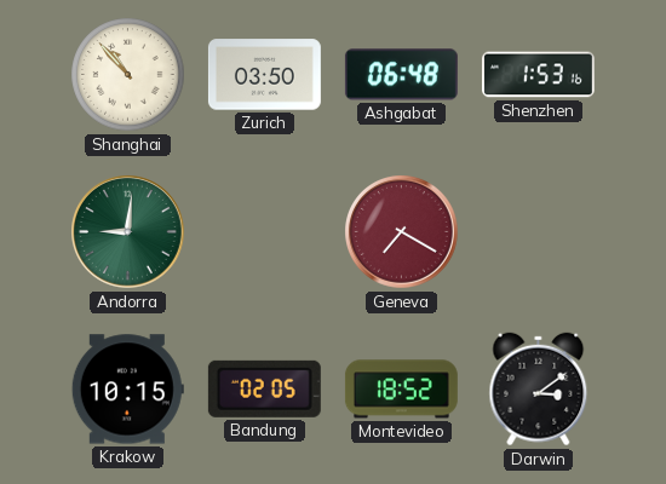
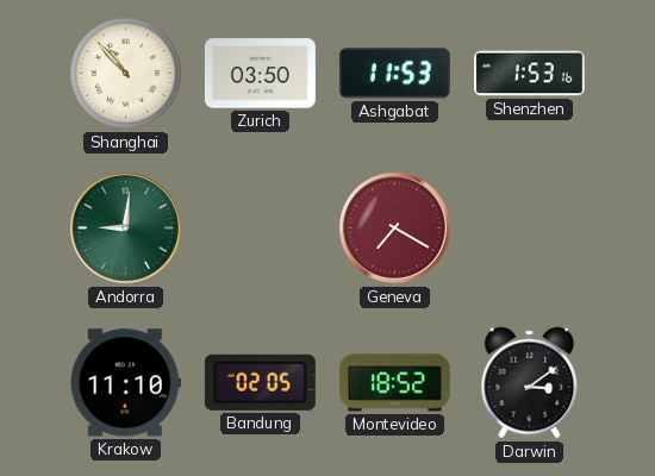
Ashgabat: 06:48 -> 11:53 (394, 74)
Krakow: 10:15 -> 11:10 (125, 383)
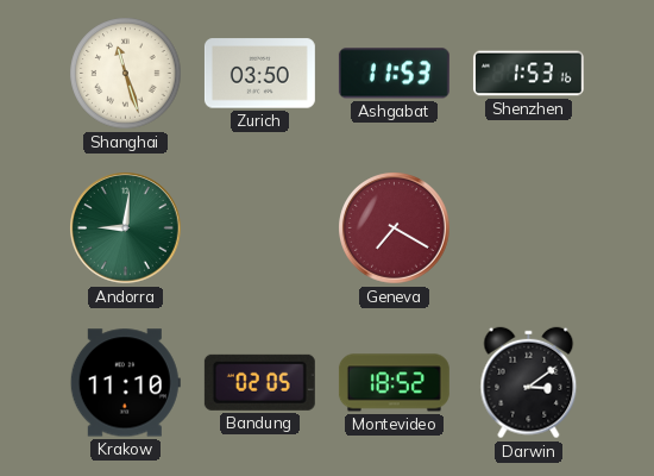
Shanghai: 10:53 -> 11:27 (126, 74)
